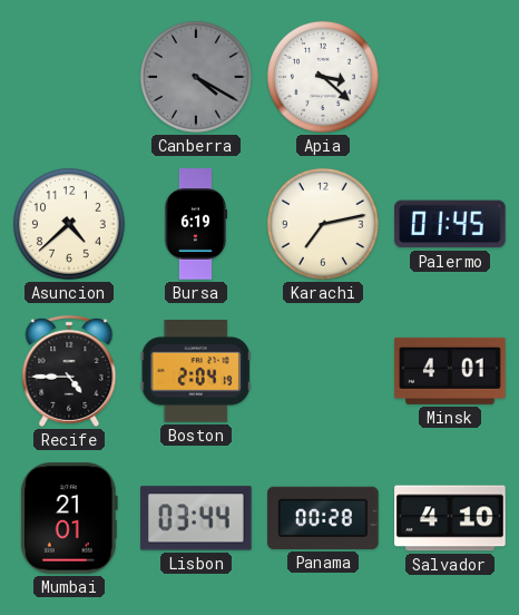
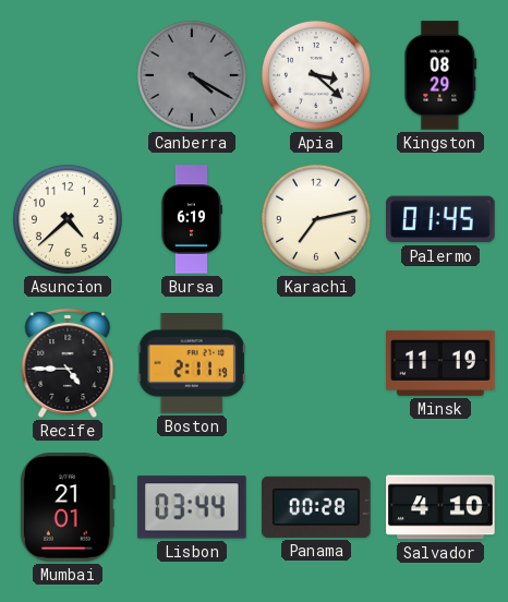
Kingston: none -> 08:29 (440, 75)
Boston: 2:04 -> 2:11 (192, 364)
Minsk: 4:01 -> 11:19 (440, 363)
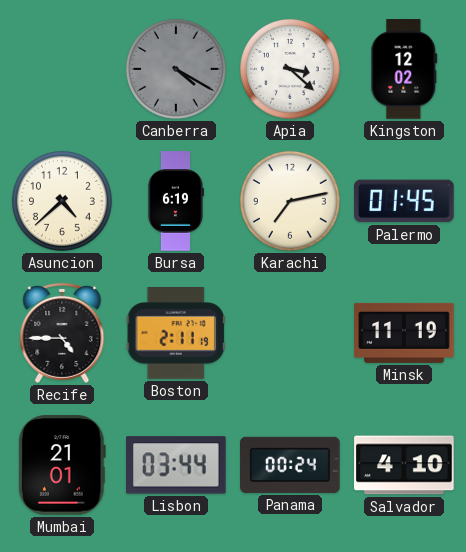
Kingston: 08:29 -> 12:02 (404, 69)
Panama: 00:28 -> 00:24 (290, 465)
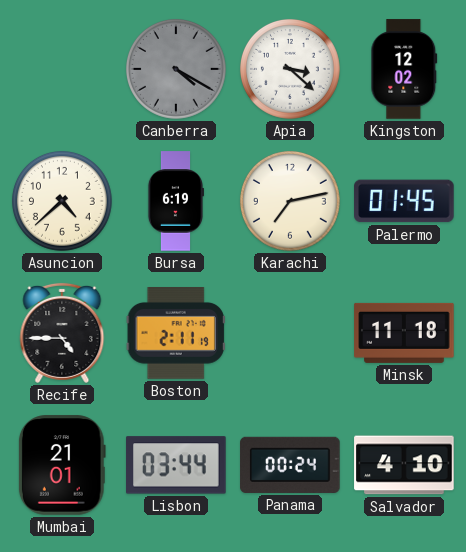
Minsk: 11:19 -> 11:18 (404, 333)
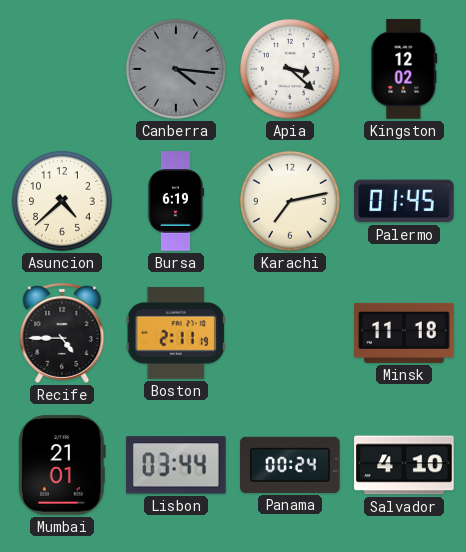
Canberra: 4:20 -> 4:16 (176, 69)
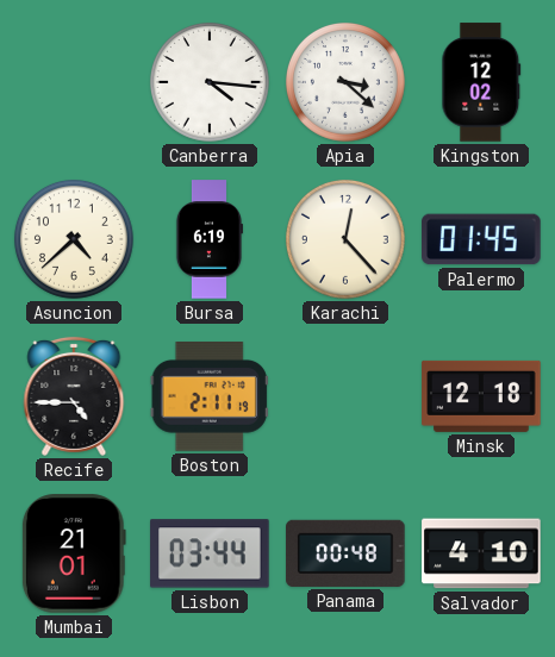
Canberra dial: grey -> white (210, 82)
Karachi: 7:13 -> 12:23 (345, 239)
Minsk: 11:18 -> 12:18 (481, 396)
Panama: 00:24 -> 00:48 (345, 553)
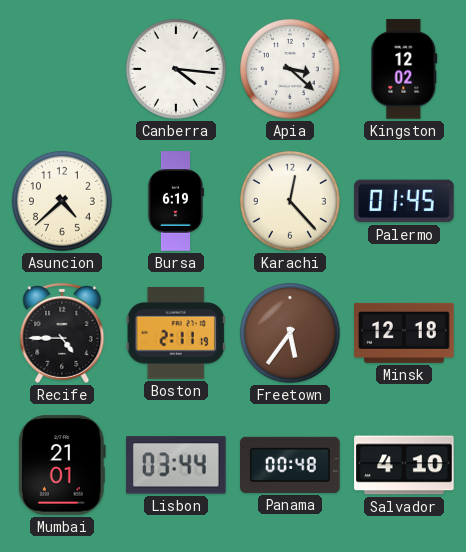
Freetown: none -> 5:36 (290, 333)
